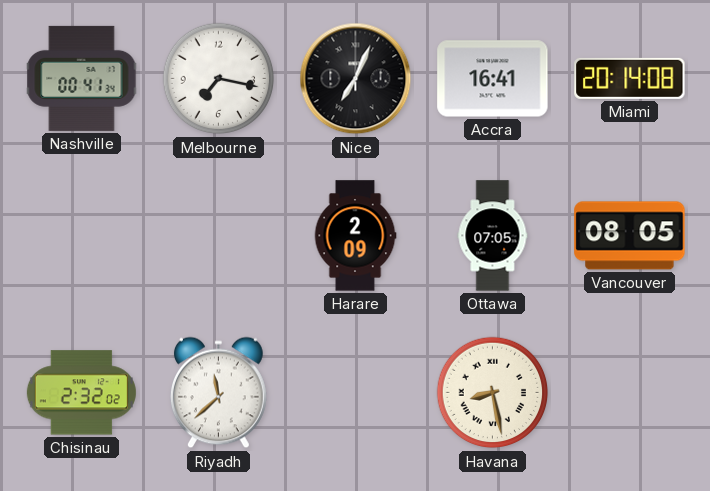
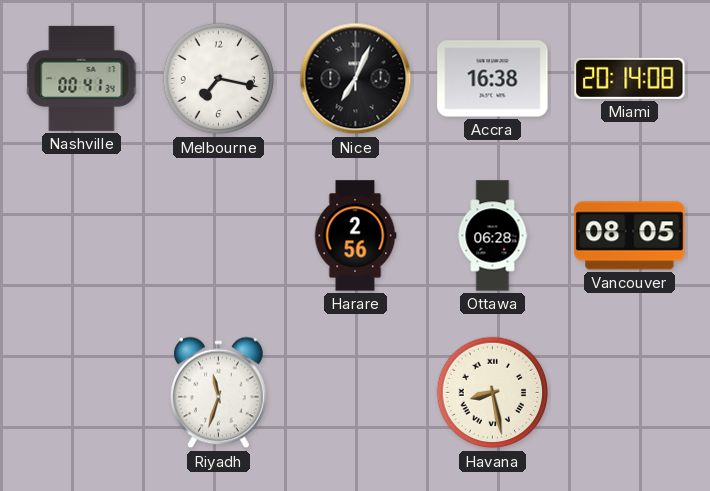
Accra: 16:41 -> 16:38 (493, 79)
Harare: 2:09 -> 2:56 (355, 236)
Ottawa: 07:05 -> 06:28 (493, 236)
Chisinau: 2:32 -> none (81, 393)
Riyadh: 11:38 -> 11:33 (219, 393)
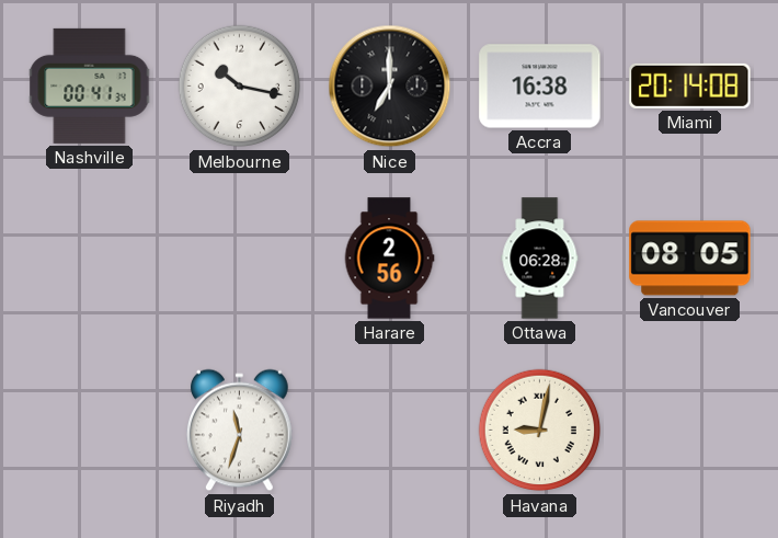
Melbourne: 7:17 -> 10:17 (240, 87)
Nice: 7:04 -> 7:00 (390, 87)
Havana: 8:28 -> 9:02 (540, 431)
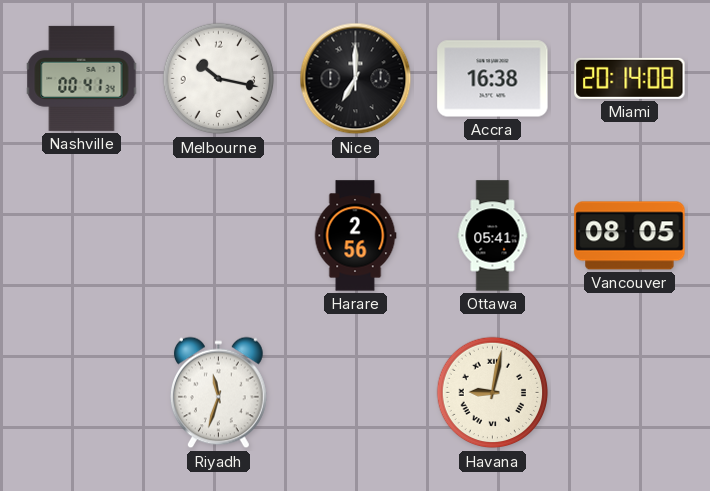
Ottawa: 06:28 -> 05:41 (493, 236)
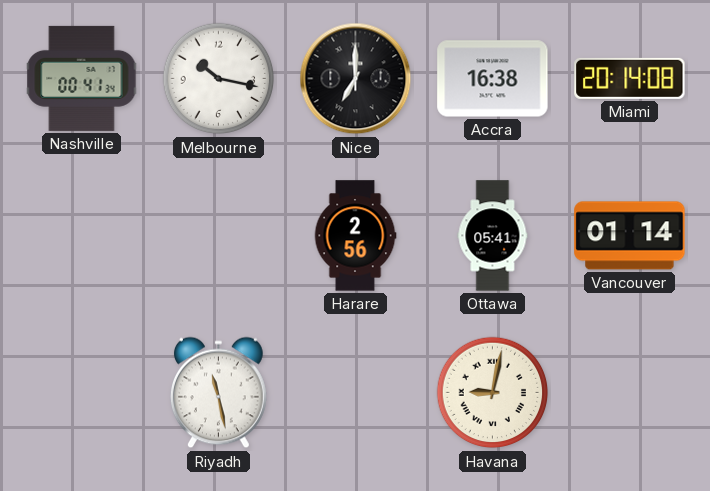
Vancouver: 08:05 -> 01:14 (630, 236)
Riyadh: 11:33 -> 11:28 (219, 393)
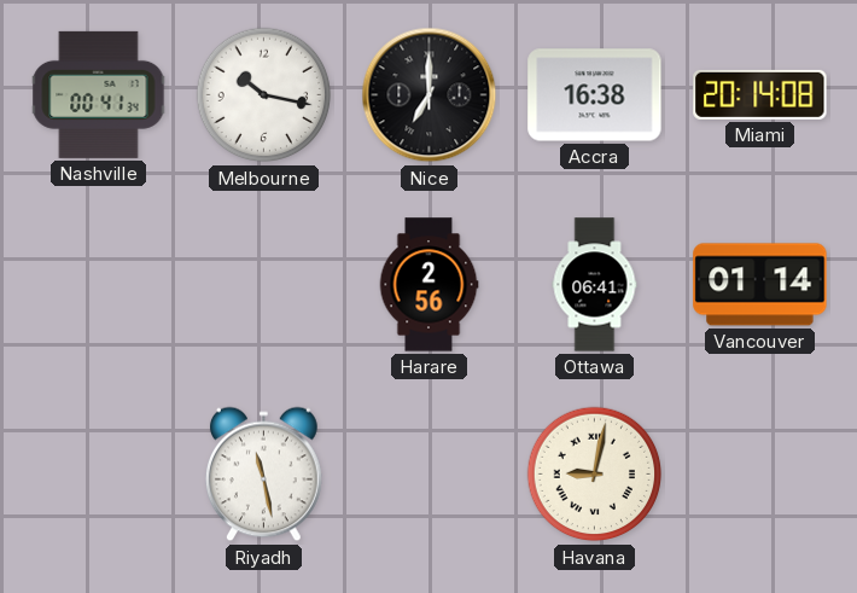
Ottawa: 05:41 -> 06:41 (595, 285)
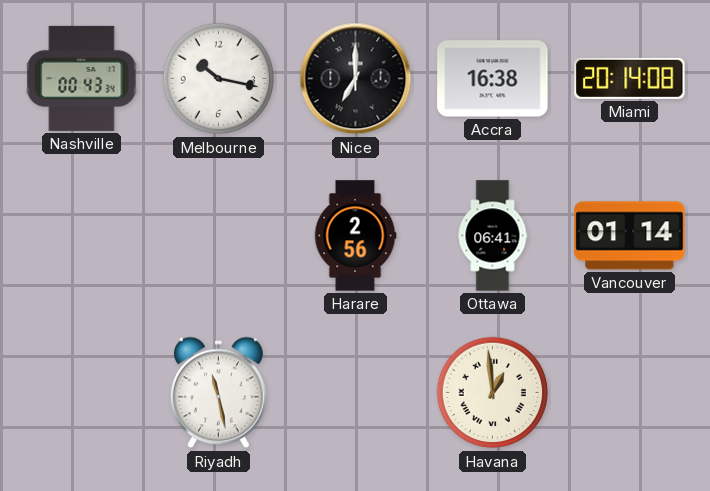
Nashville: 00:41 -> 00:43 (82, 78)
Havana: 9:02 -> 12:59 (493, 393)
